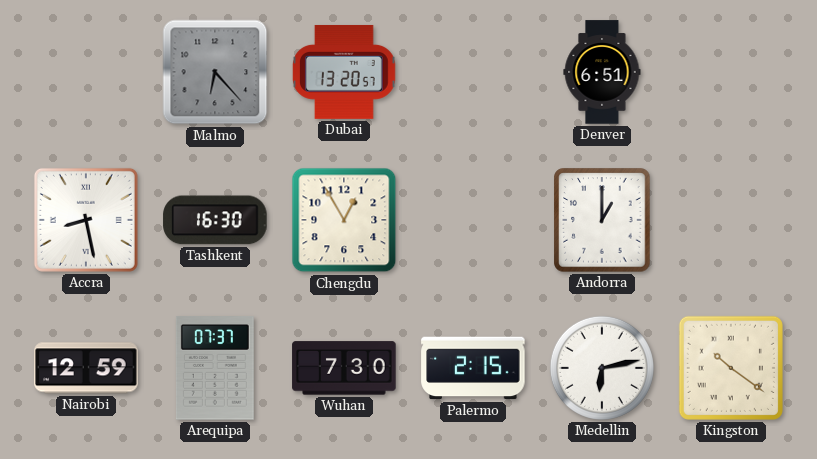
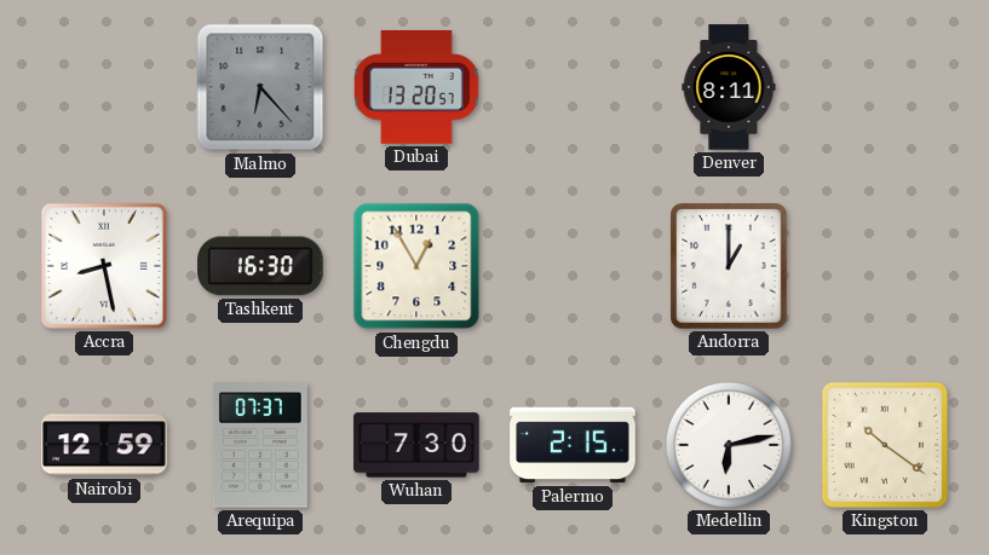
Denver: 6:51 -> 8:11 (729, 87)
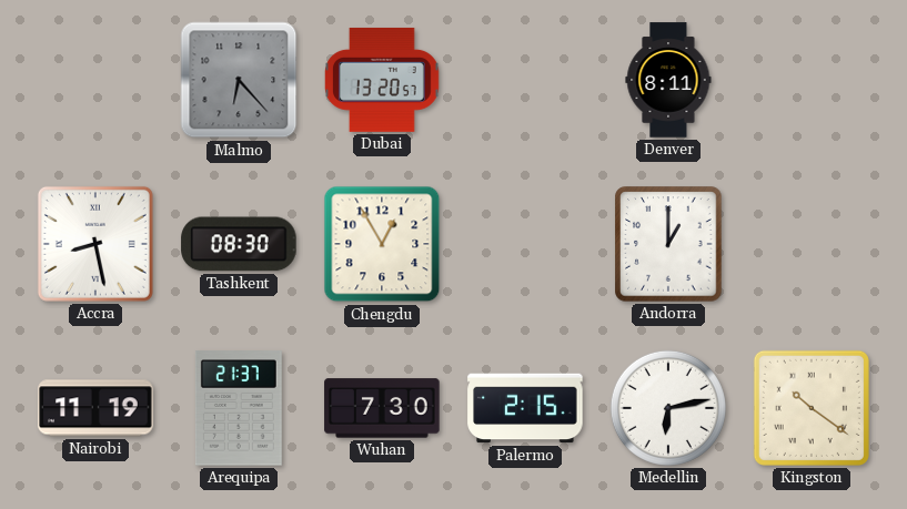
Tashkent: 16:30 -> 08:30 (239, 244)
Nairobi: 12:59 -> 11:19 (95, 408)
Arequipa: 07:37 -> 21:37 (239, 408)
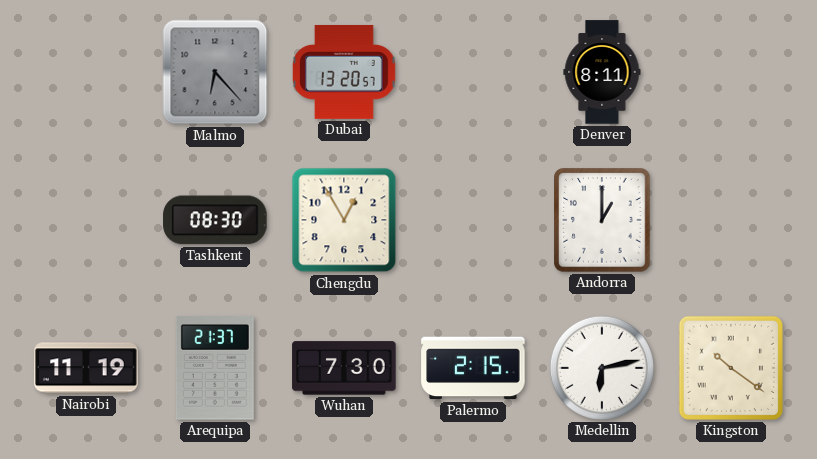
Accra: 8:28 -> none (95, 244)
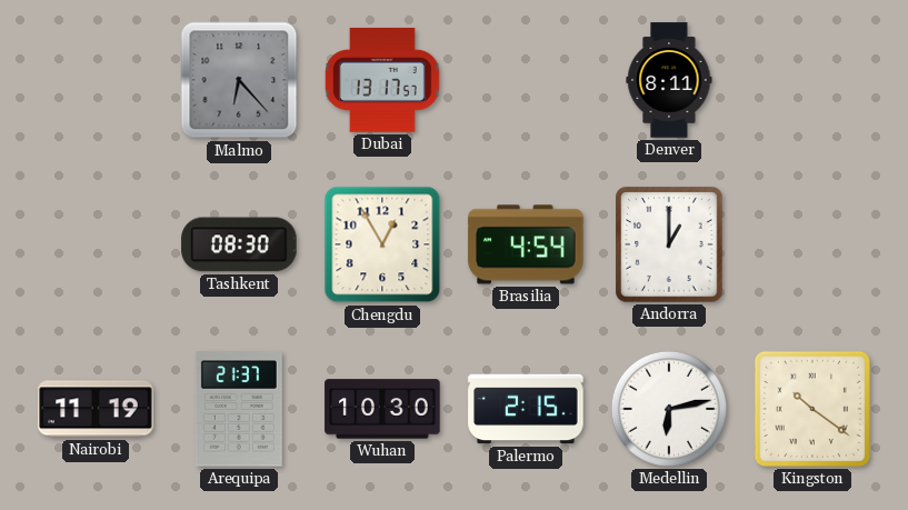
Dubai: 13:20 -> 13:17 (382, 80)
Brasilia: none -> 4:54 (526, 244)
Wuhan: 7:30 -> 10:30 (382, 409)
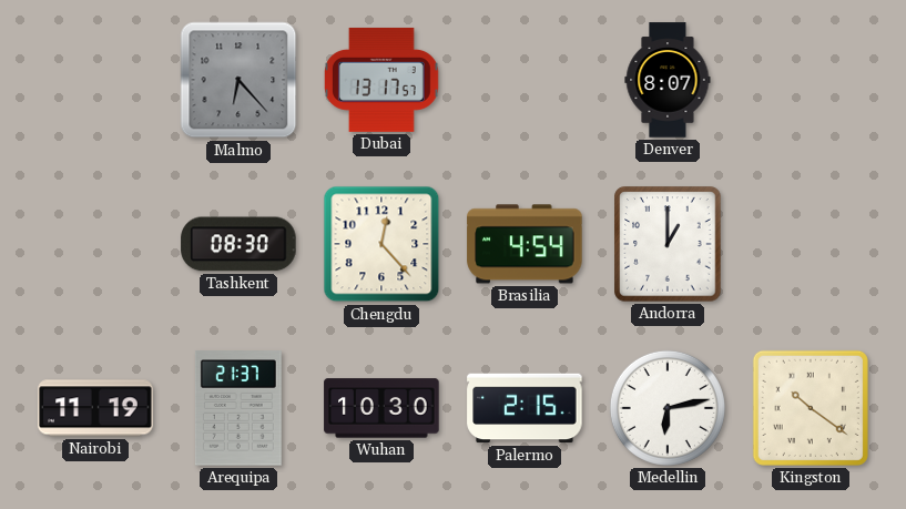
Denver: 8:11 -> 8:07 (668, 80)
Chengdu: 12:55 -> 12:23 (381, 244)
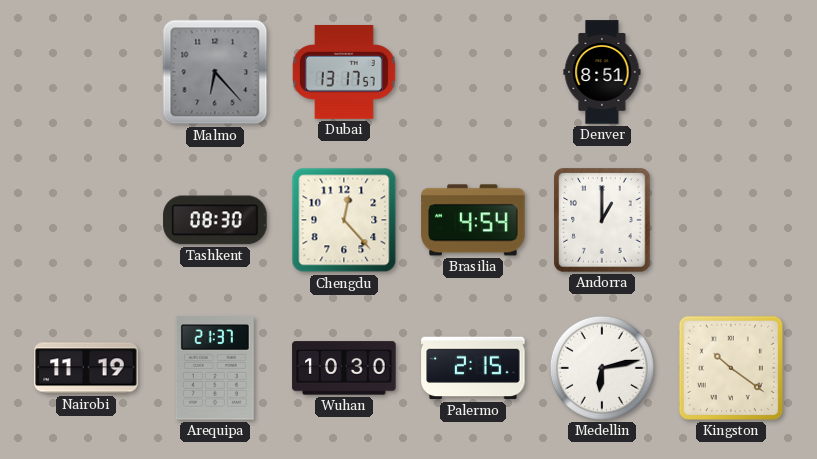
Denver: 8:07 -> 8:51 (602, 72)
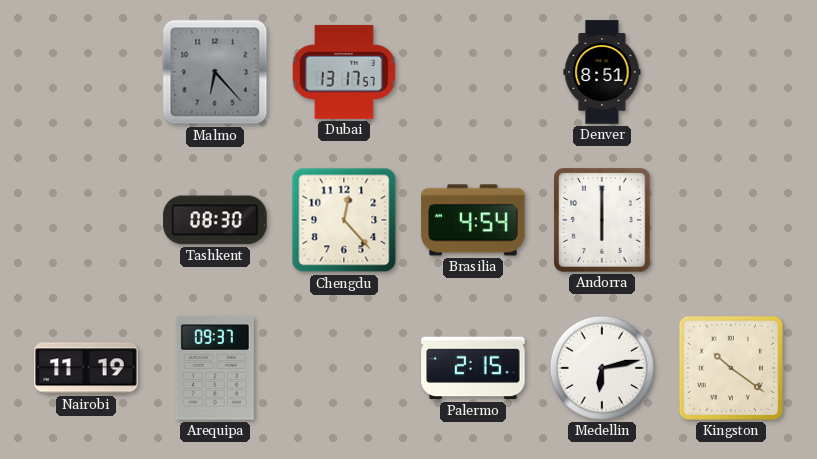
Andorra: 1:00 -> 6:00 (602, 220)
Arequipa: 21:37 -> 09:37 (215, 368)
Wuhan: 10:30 -> none (344, 368)
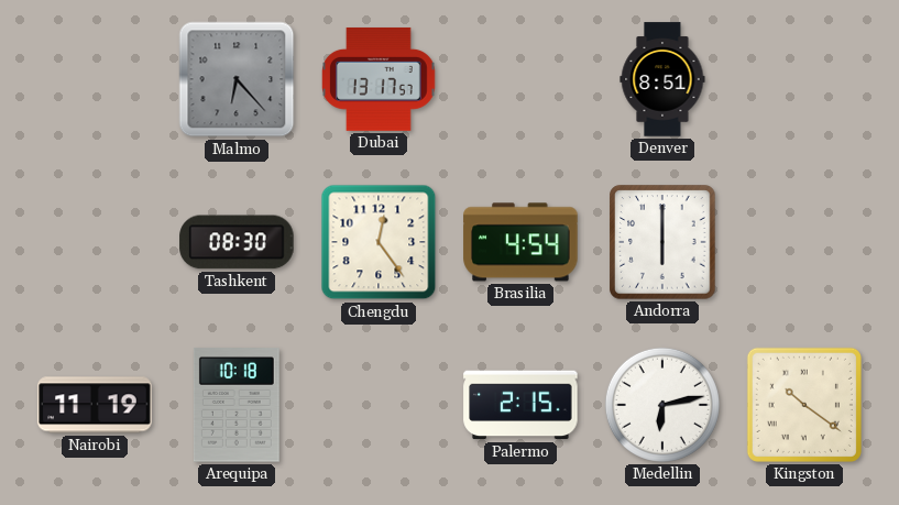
Chengdu: 12:23 -> 12:24 (379, 242)
Arequipa: 09:37 -> 10:18 (237, 405)
